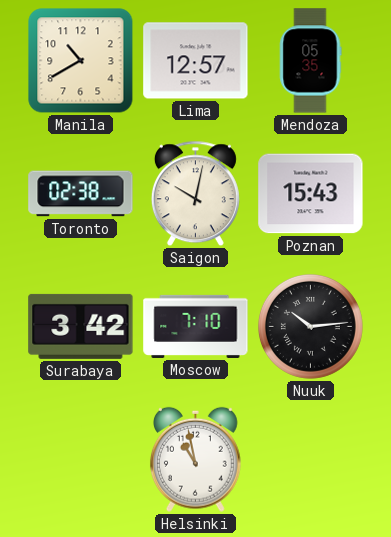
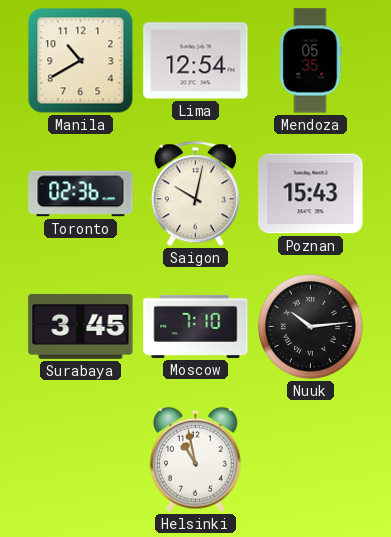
Lima: 12:57 -> 12:54 (196, 61)
Toronto: 02:38 -> 02:36 (81, 194)
Surabaya: 3:42 -> 3:45 (81, 326)
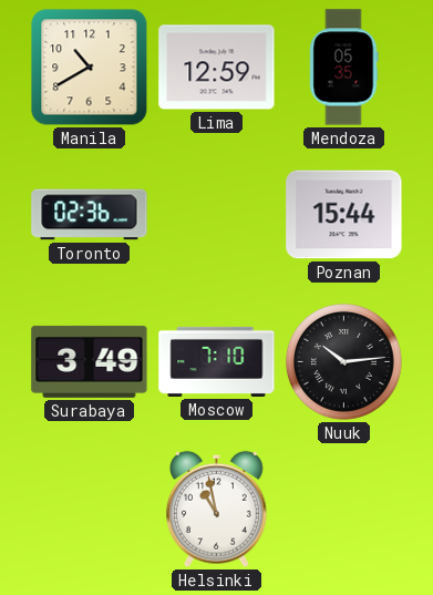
Lima: 12:54 -> 12:59 (217, 68)
Saigon: 10:02 -> none (195, 194)
Poznan: 15:43 -> 15:44 (344, 215)
Surabaya: 3:45 -> 3:49 (90, 361)
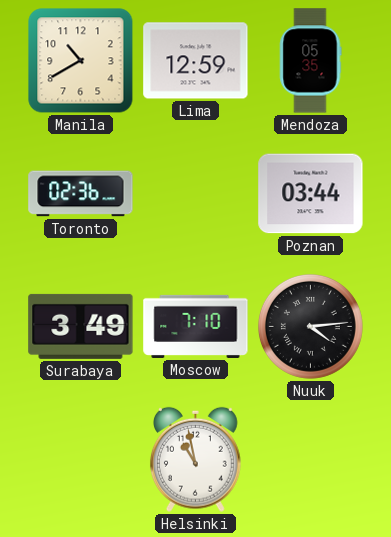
Poznan: 15:44 -> 03:44 (311, 194)
Nuuk: 10:14 -> 4:14 (310, 326)
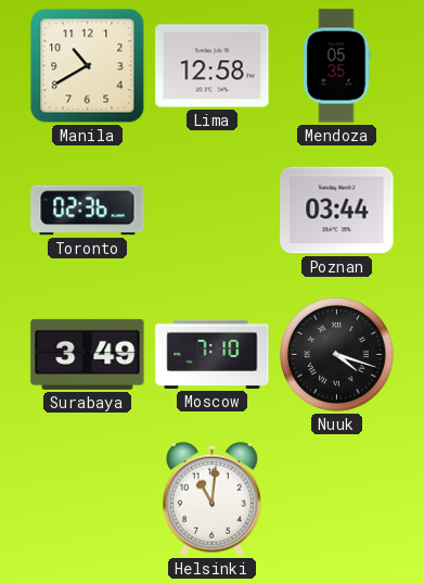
Lima: 12:59 -> 12:58 (213, 66)
Nuuk: 4:14 -> 4:18 (336, 354)
Helsinki: 10:58 -> 11:01 (211, 498)
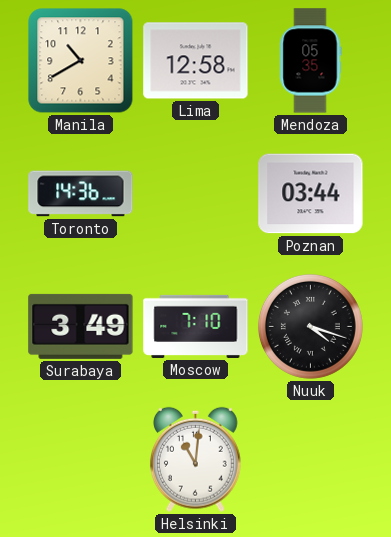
Toronto: 02:36 -> 14:36 (81, 194)
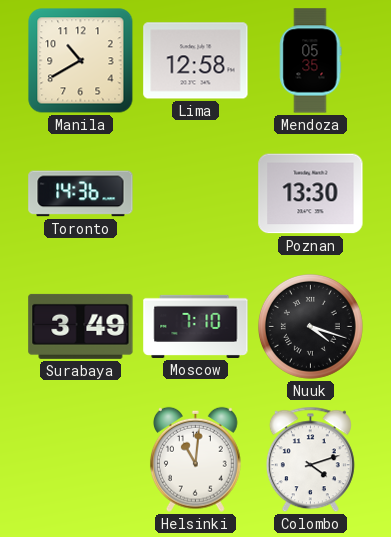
Poznan: 03:44 -> 13:30 (311, 194)
Colombo: none -> 4:12 (310, 460)
